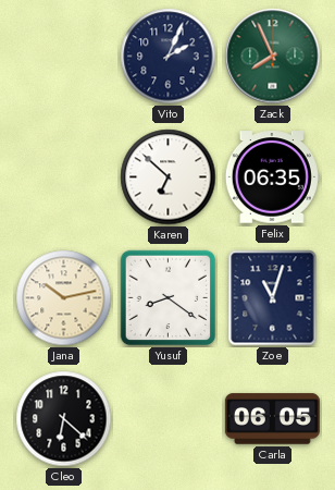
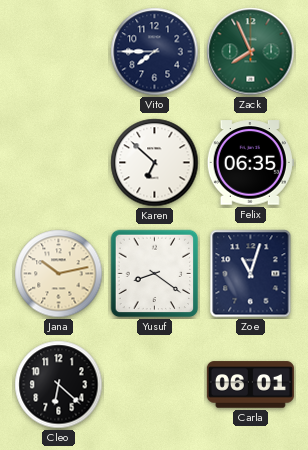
Vito: 2:04 -> 7:45 (155, 52)
Carla: 06:05 -> 06:01 (250, 385)
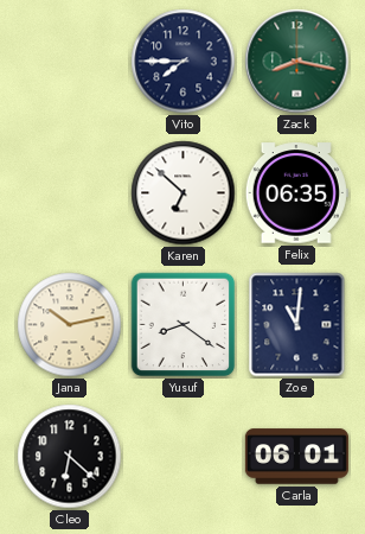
Zack: 7:56 -> 8:17 (297, 62)
Zoe: 11:03 -> 11:01 (297, 325)
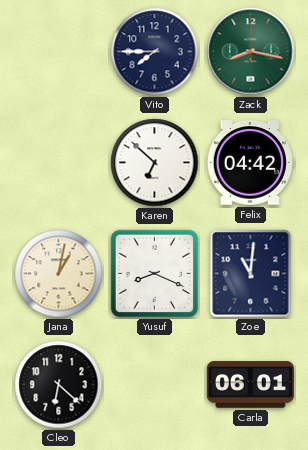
Felix: 06:35 -> 04:42 (250, 163)
Jana: 10:13 -> 1:02 (59, 274)
Yusuf: 8:21 -> 8:19 (155, 274)
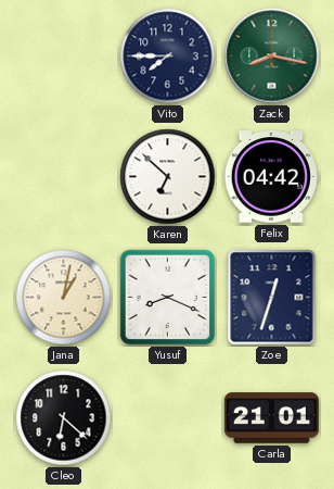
Zoe: 11:01 -> 12:33 (272, 298)
Carla: 06:01 -> 21:01 (271, 418)
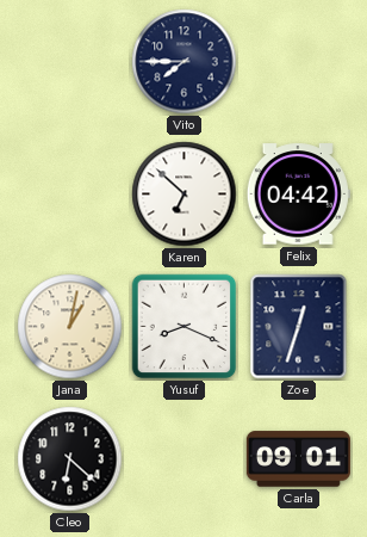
Zack: 8:17 -> none (272, 57)
Carla: 21:01 -> 09:01 (298, 459)
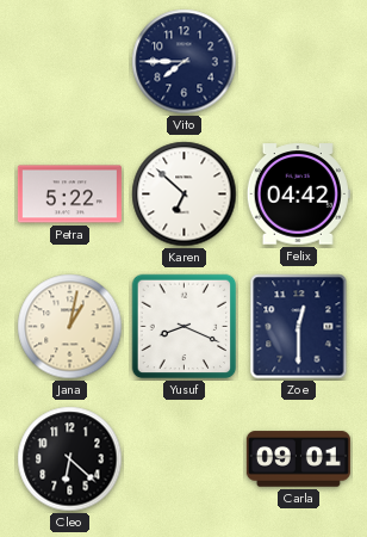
Petra: none -> 5:22 (69, 195)
Zoe: 12:33 -> 12:30 (299, 327)
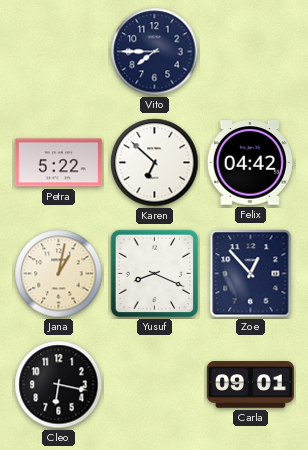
Zoe: 12:30 -> 12:53 (251, 274)
Cleo: 6:22 -> 6:17 (59, 385)
